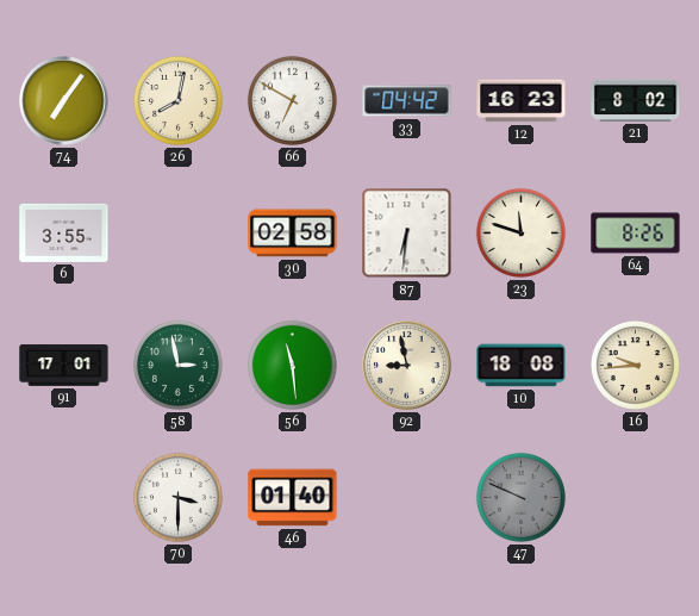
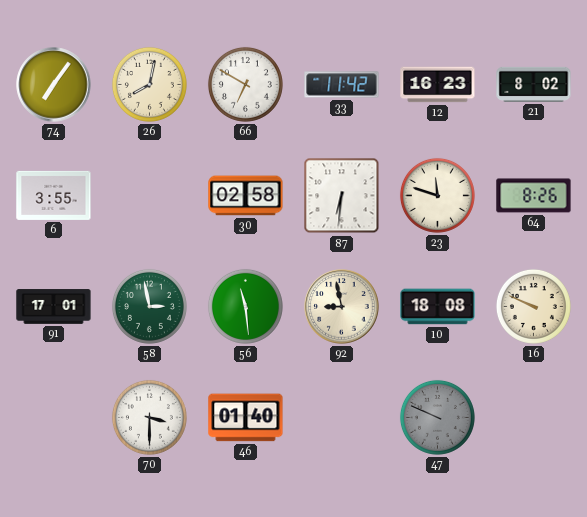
33: 04:42 -> 11:42 (342, 85)
16: 9:44 -> 9:49 (533, 306)
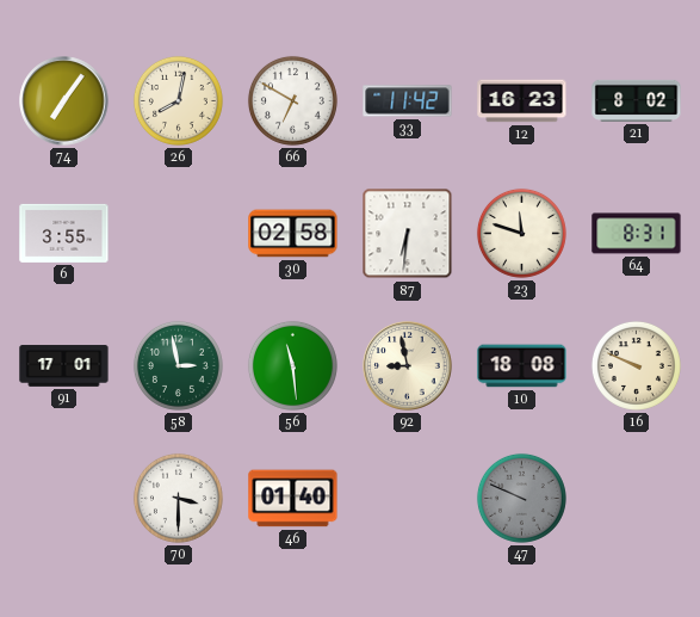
64: 8:26 -> 8:31 (637, 234)
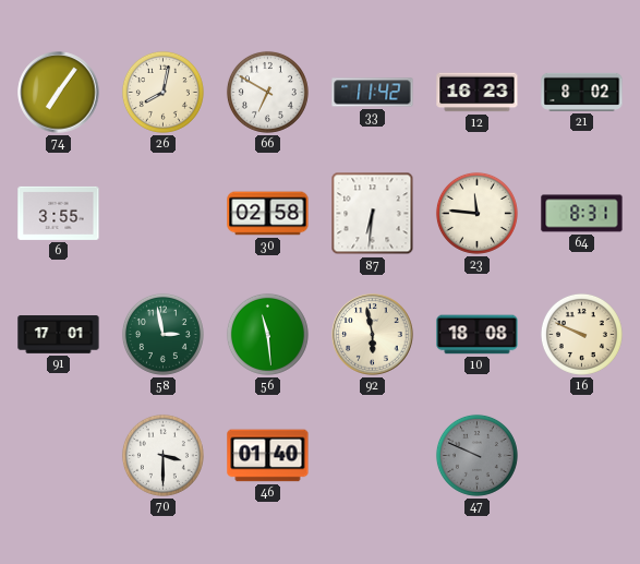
23: 11:48 -> 11:46 (476, 213)
92: 8:58 -> 5:58 (373, 335)
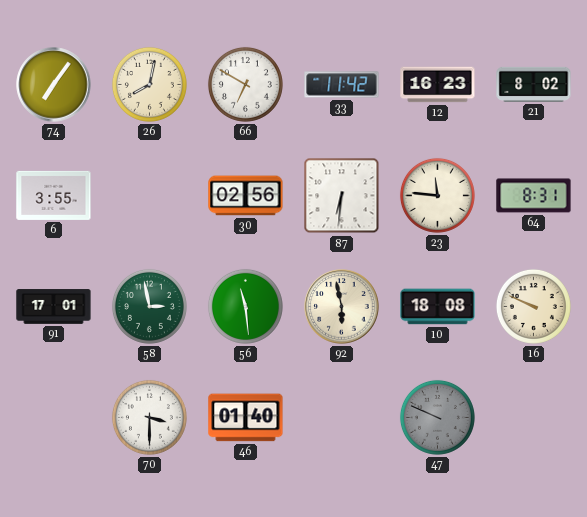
30: 02:58 -> 02:56 (246, 196)
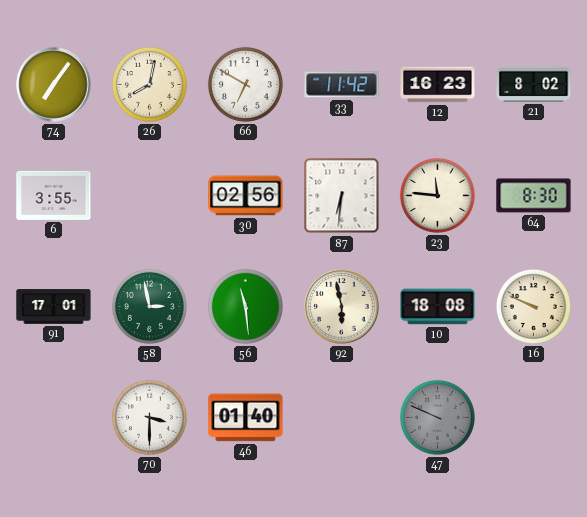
64: 8:31 -> 8:30 (534, 196)
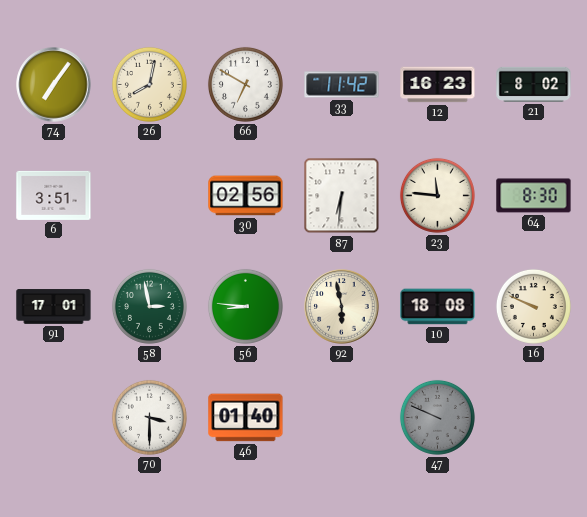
6: 3:55 -> 3:51 (54, 195)
56: 11:29 -> 8:46 (245, 306)
